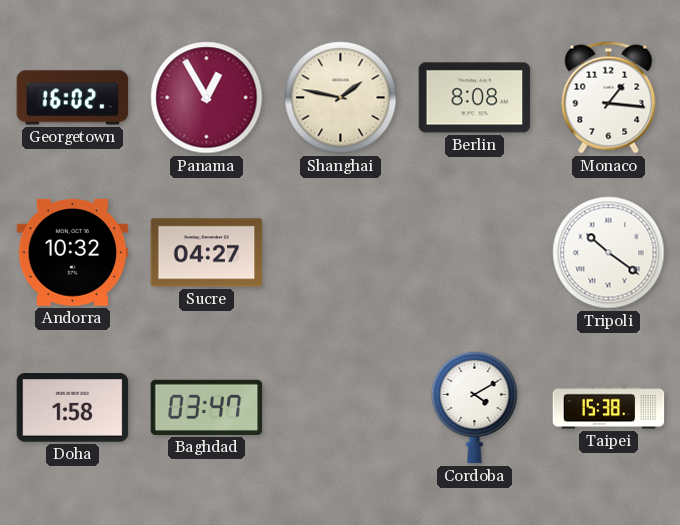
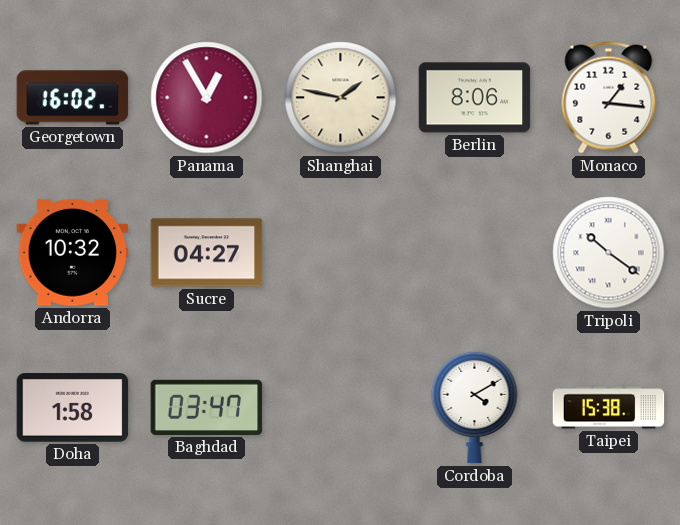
Berlin: 8:08 -> 8:06 (475, 98)
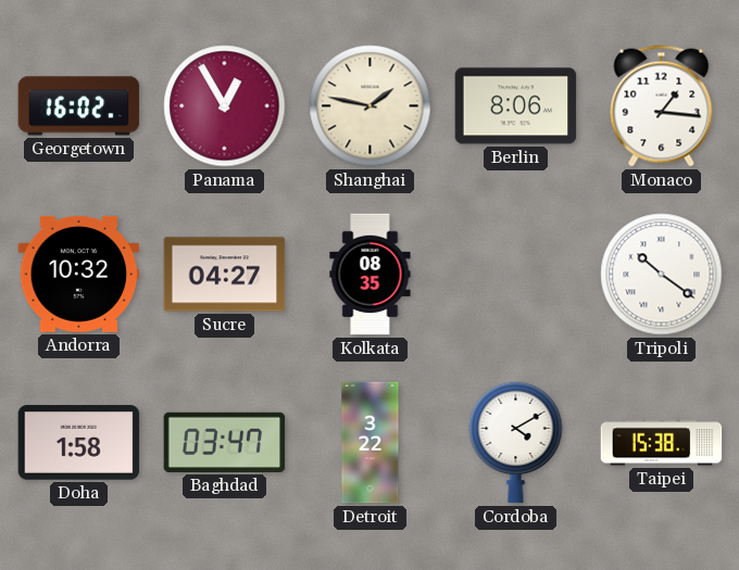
Kolkata: none -> 08:35 (371, 275)
Detroit: none -> 3:22 (371, 443)
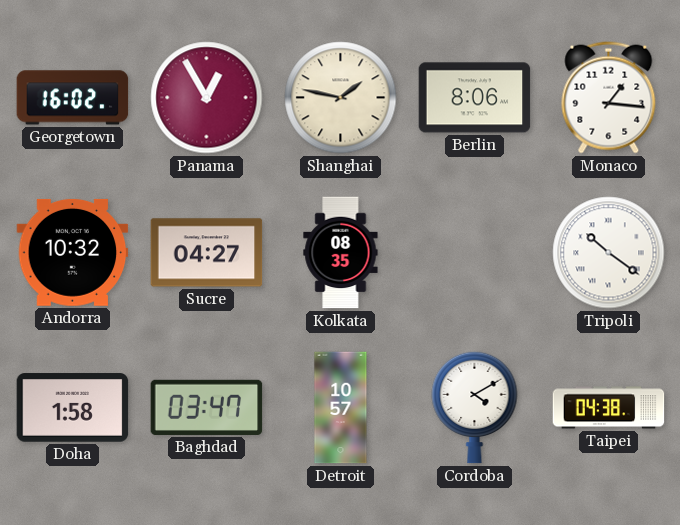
Detroit: 3:22 -> 10:57 (341, 408)
Taipei: 15:38 -> 04:38 (609, 408)
